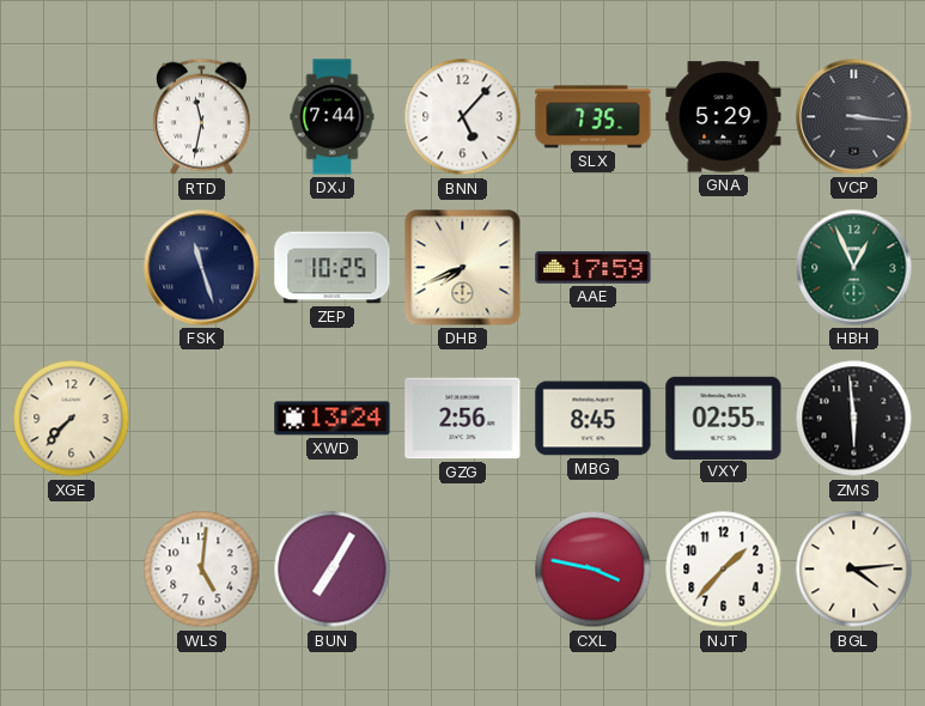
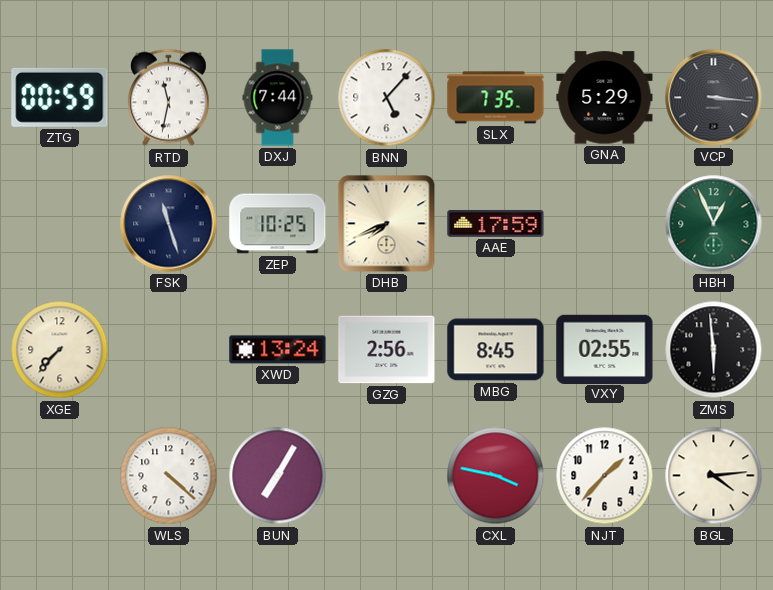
ZTG: none -> 00:59 (60, 97)
WLS: 5:01 -> 4:22 (169, 476)
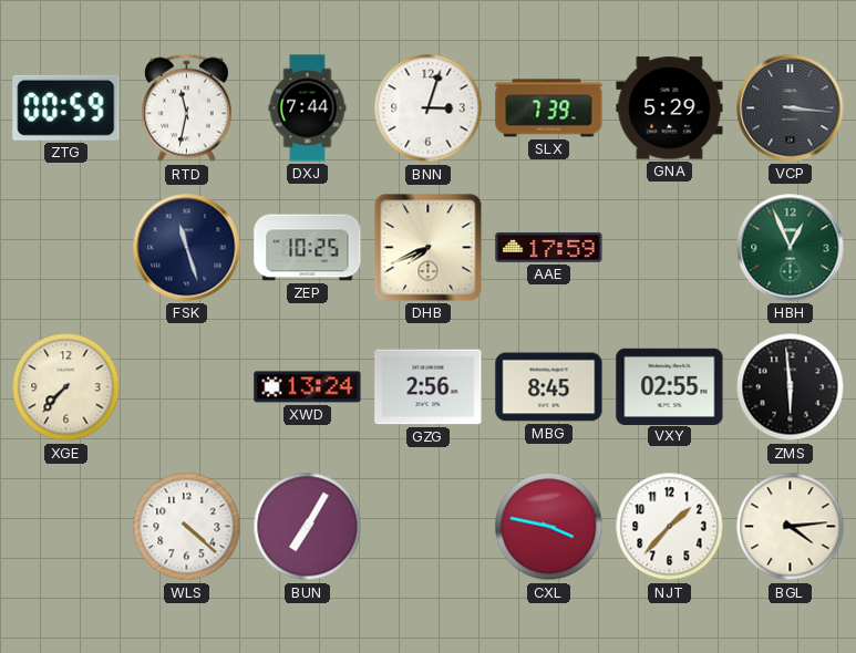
BNN: 5:07 -> 3:03 (429, 108)
SLX: 7:35 -> 7:39 (549, 108)
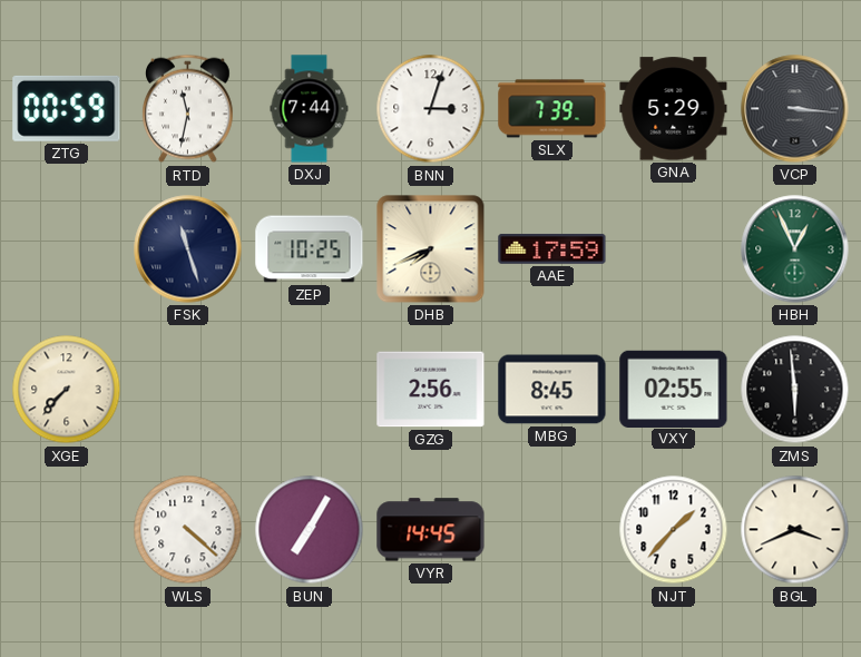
XWD: 13:24 -> none (308, 387)
VYR: none -> 14:45 (431, 530)
CXL: 3:47 -> none (549, 527)
BGL: 4:14 -> 3:41 (795, 530)
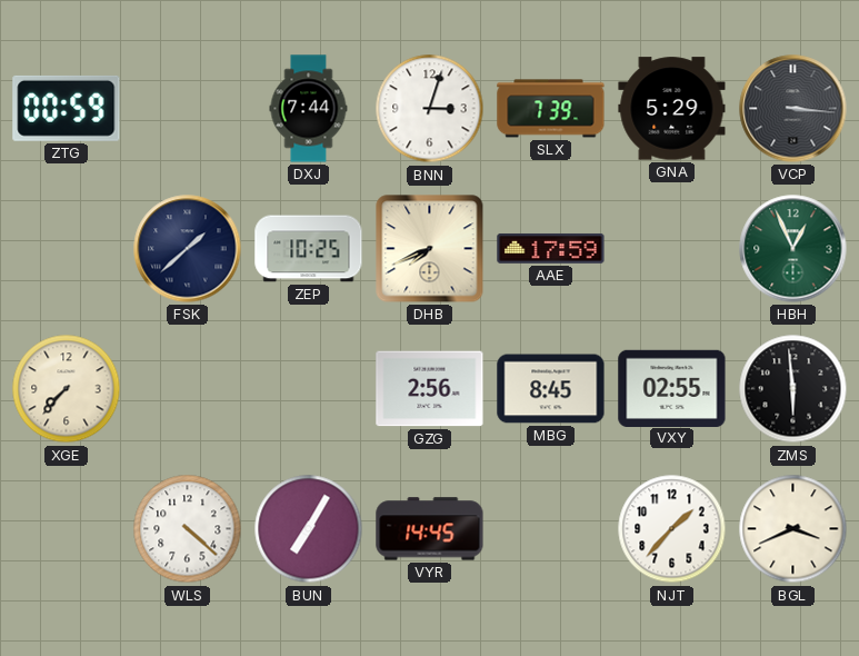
RTD: 11:32 -> none (188, 109)
FSK: 11:27 -> 1:38 (188, 249)
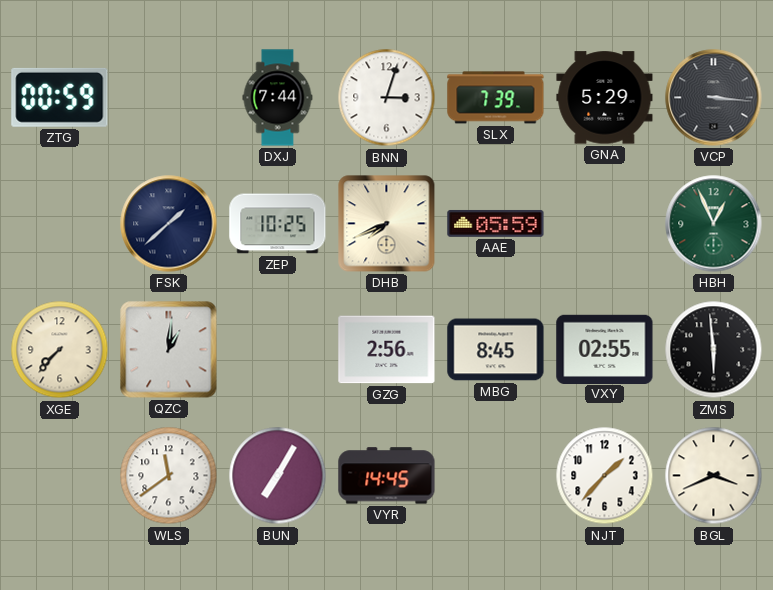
AAE: 17:59 -> 05:59 (496, 224)
QZC: none -> 1:01 (169, 350)
WLS: 4:22 -> 11:39 (169, 476)
